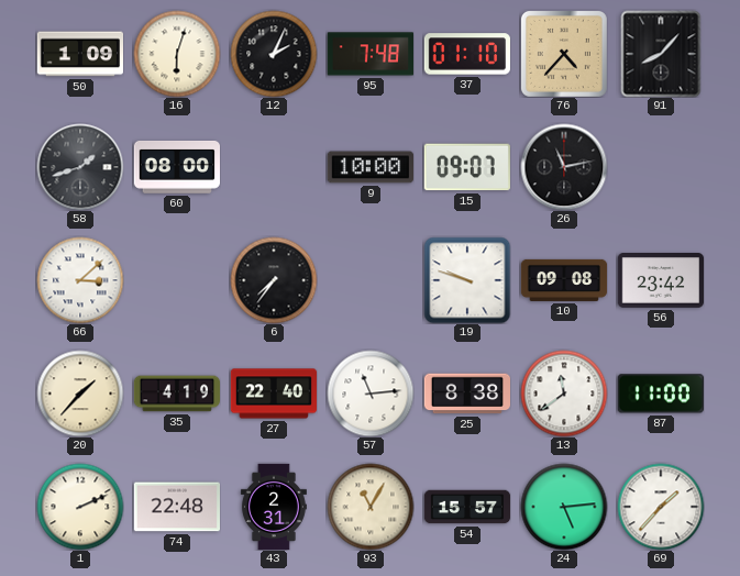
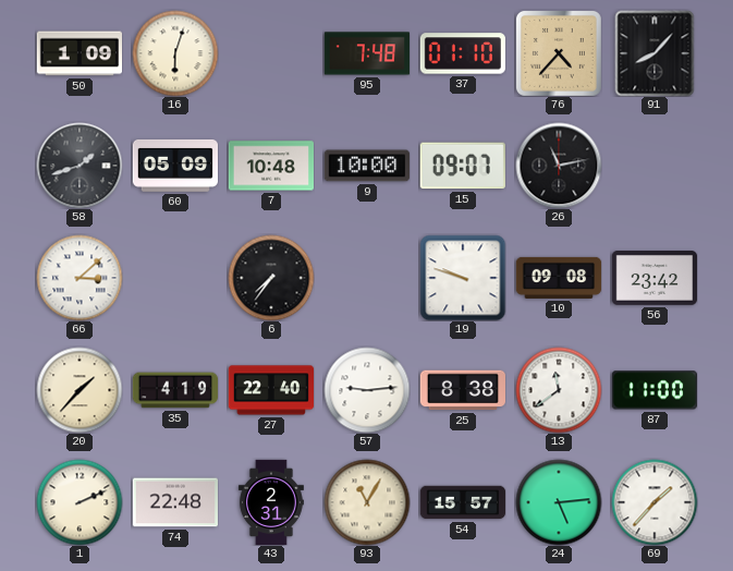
12: 2:04 -> none (274, 54)
60: 08:00 -> 05:09 (174, 166)
7: none -> 10:48 (270, 166)
57: 11:14 -> 9:14 (367, 390)
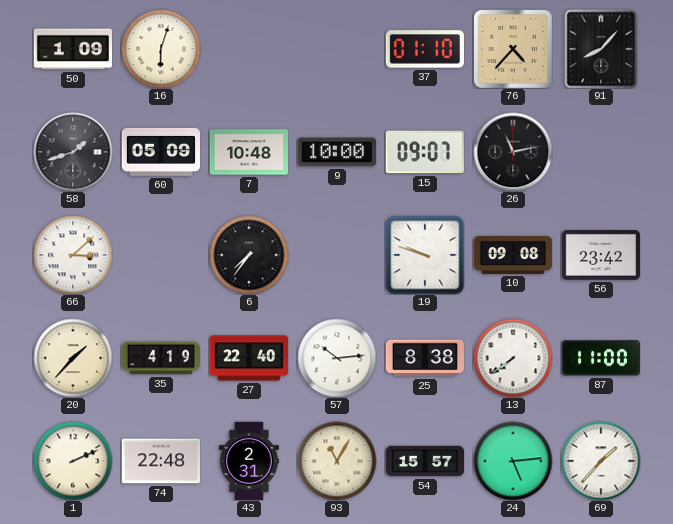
95: 7:48 -> none (366, 53)
57: 9:14 -> 10:14 (337, 358)
13: 11:39 -> 7:39 (513, 358)
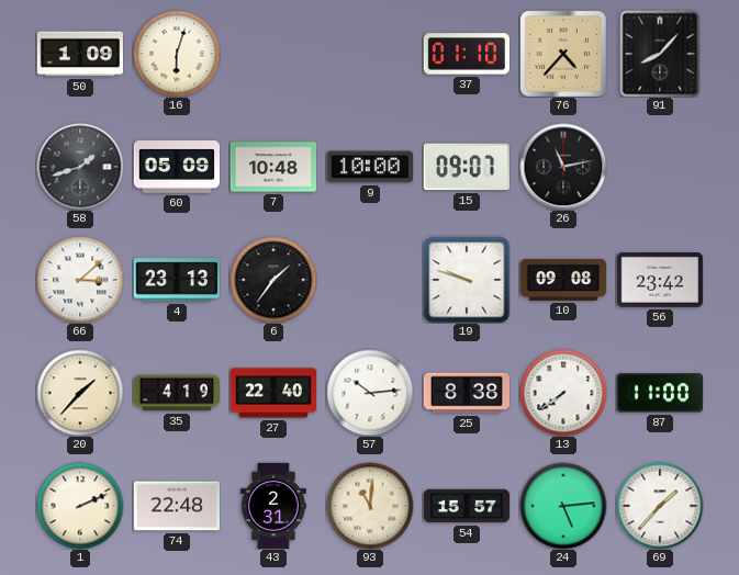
4: none -> 23:13 (177, 280)
6: 7:36 -> 1:36 (273, 280)
93: 11:05 -> 11:01 (370, 506)
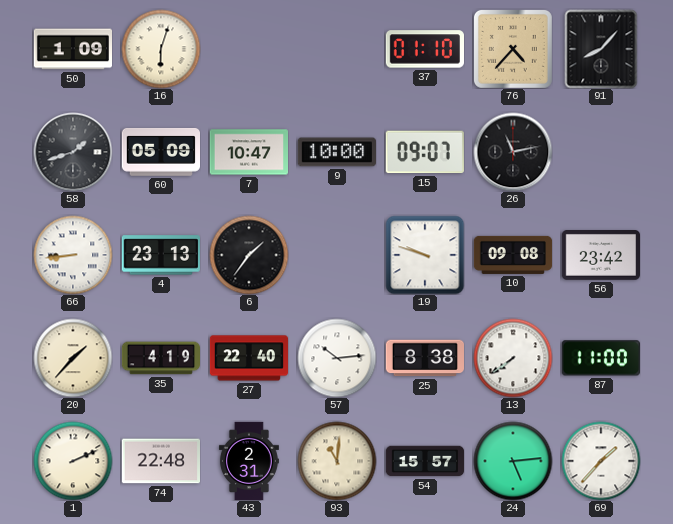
7: 10:48 -> 10:47 (248, 152)
66: 3:08 -> 8:44 (73, 255)
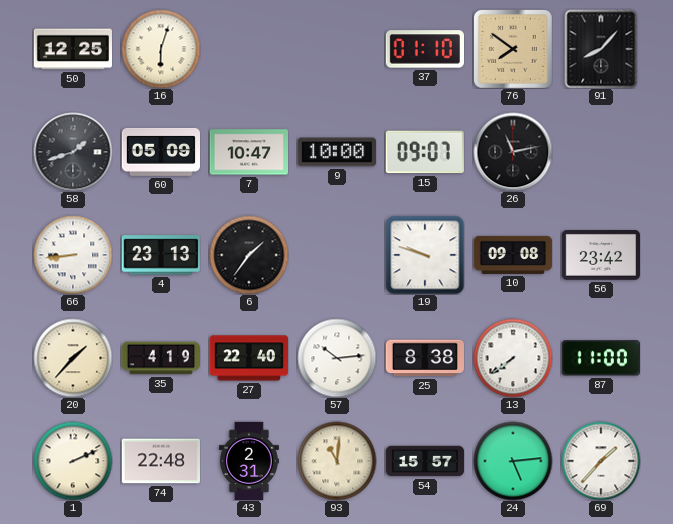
50: 1:09 -> 12:25 (72, 49)
76: 4:37 -> 7:51 (513, 49)
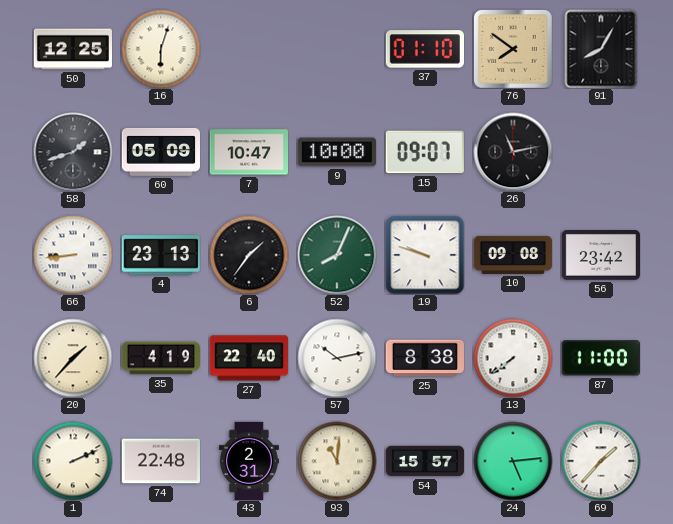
91: 8:07 -> 8:05 (601, 49)
52: none -> 8:04 (337, 255)
57: 10:14 -> 10:13 (337, 358)
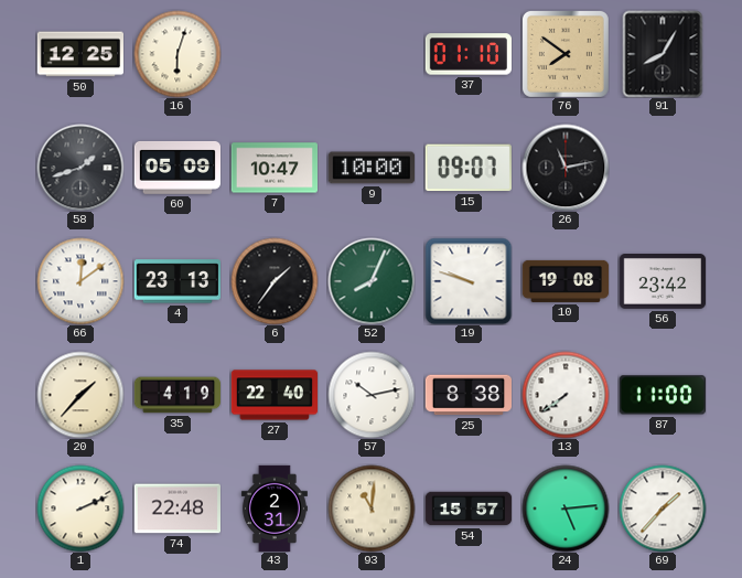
66: 8:44 -> 12:09 (80, 281)
10: 09:08 -> 19:08 (566, 281)
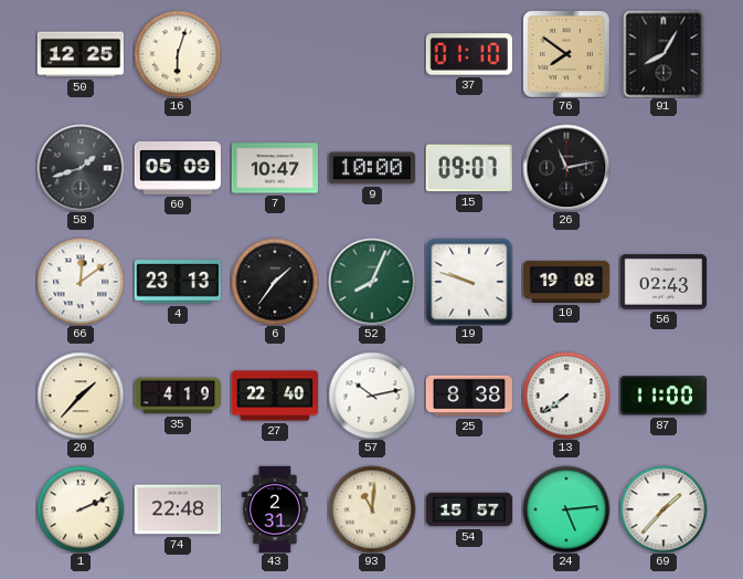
56: 23:42 -> 02:43 (662, 283)
